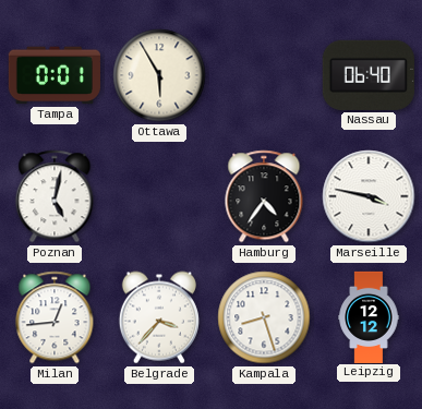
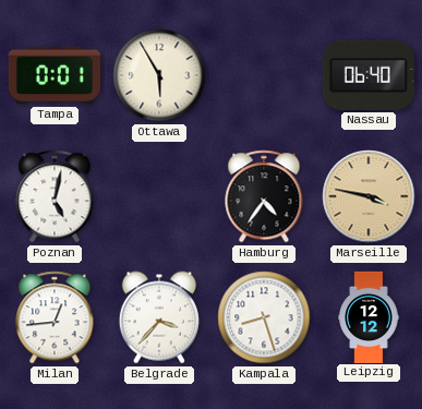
Marseille dial: white -> champagne (369, 196)
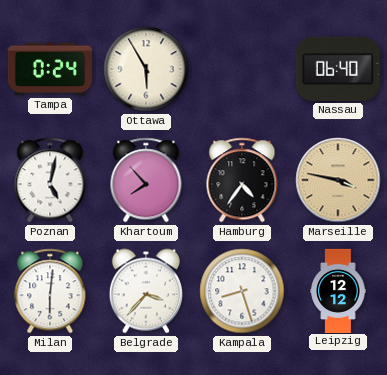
Tampa: 0:01 -> 0:24 (50, 69)
Khartoum: none -> 7:53 (146, 180)
Milan: 12:44 -> 6:01 (50, 291)
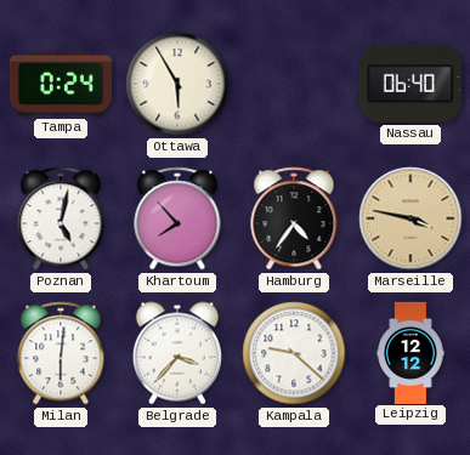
Kampala: 8:27 -> 9:22 (294, 353)
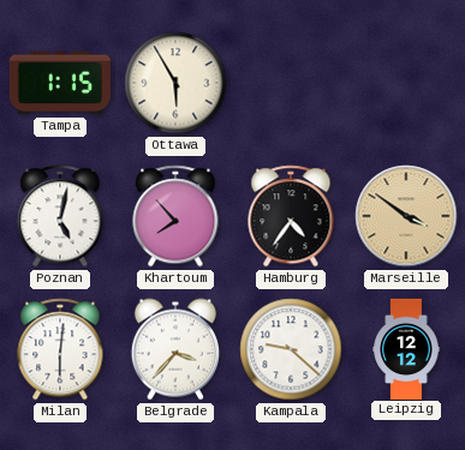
Tampa: 0:24 -> 1:15 (60, 83)
Nassau: 06:40 -> none (410, 84)
Marseille: 3:47 -> 3:51 (406, 216)
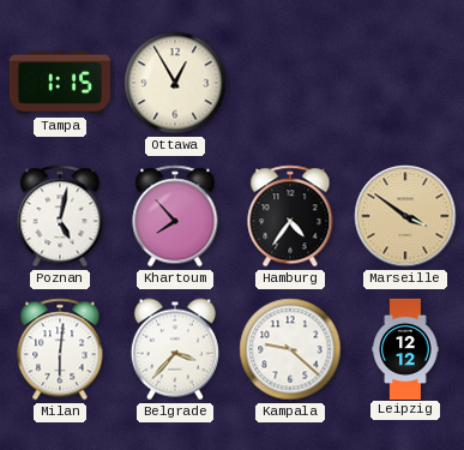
Ottawa: 5:55 -> 12:55 (175, 83)
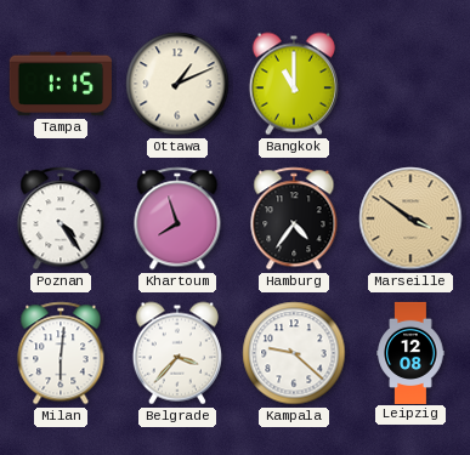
Ottawa: 12:55 -> 1:11 (177, 84)
Bangkok: none -> 11:00 (294, 84)
Poznan: 5:02 -> 4:24 (61, 218)
Khartoum: 7:53 -> 7:57 (177, 218)
Leipzig: 12:12 -> 12:08 (410, 352)
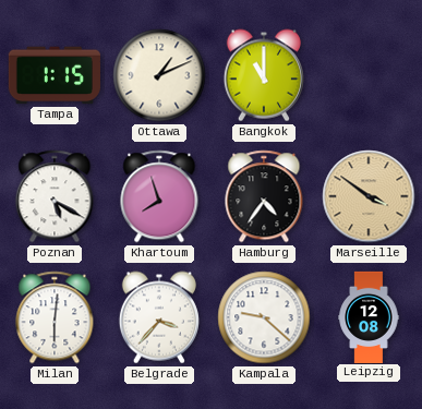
Poznan: 4:24 -> 5:20 (55, 196)
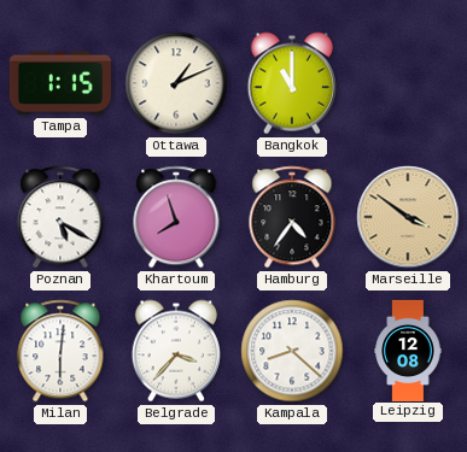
Kampala: 9:22 -> 8:22 (292, 351)
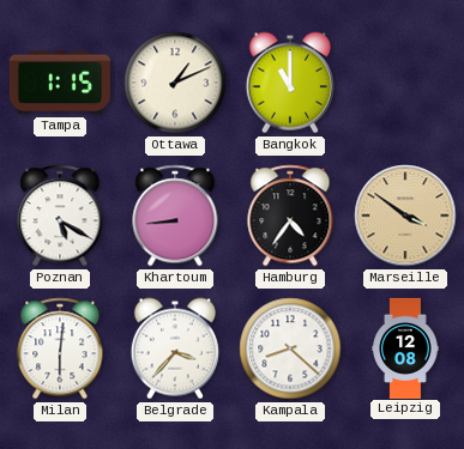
Khartoum: 7:57 -> 8:44 (175, 216)
